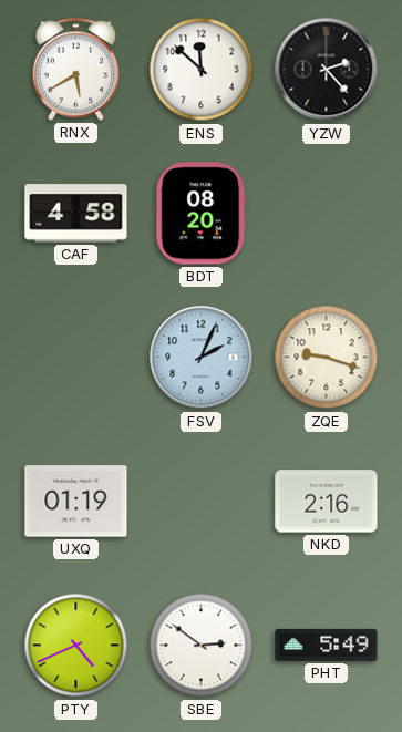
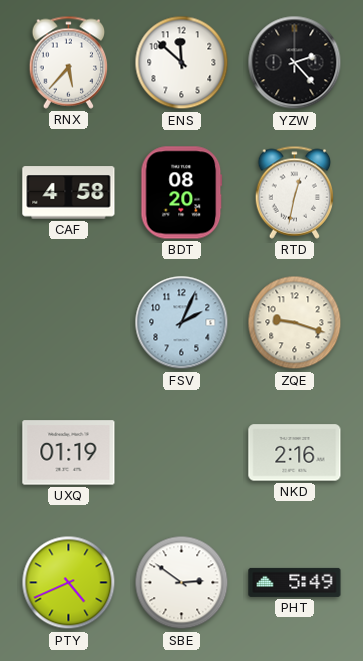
RNX: 5:40 -> 5:37 (69, 62)
RTD: none -> 12:32 (295, 192)
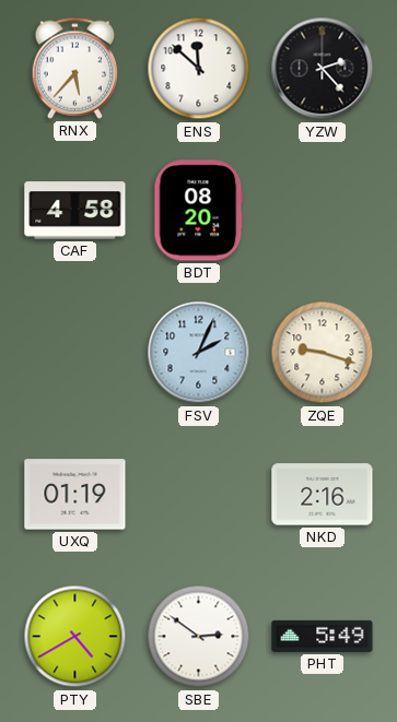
RTD: 12:32 -> none (295, 192)
PTY: 4:41 -> 4:40 (75, 637)
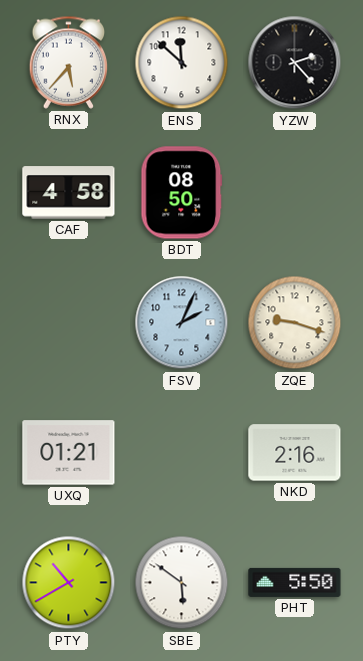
BDT: 08:20 -> 08:50 (182, 193)
UXQ: 01:19 -> 01:21 (69, 453)
PTY: 4:40 -> 10:40 (69, 583)
SBE: 2:51 -> 5:51 (182, 583)
PHT: 5:49 -> 5:50 (295, 582)
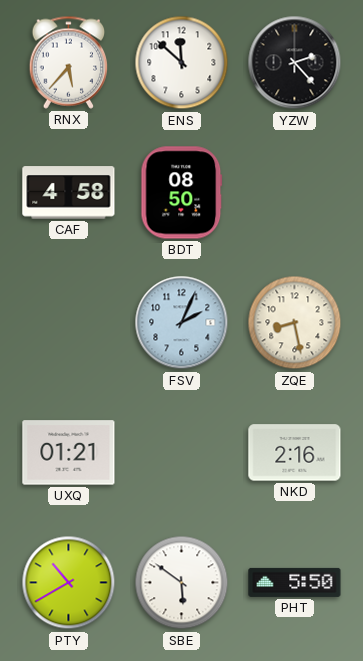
ZQE: 9:18 -> 8:28 (295, 323)
